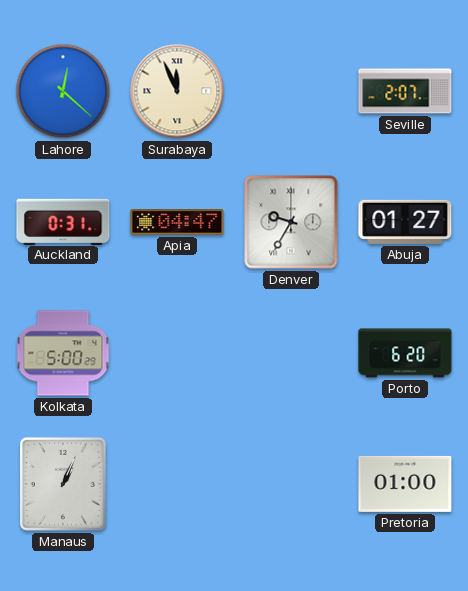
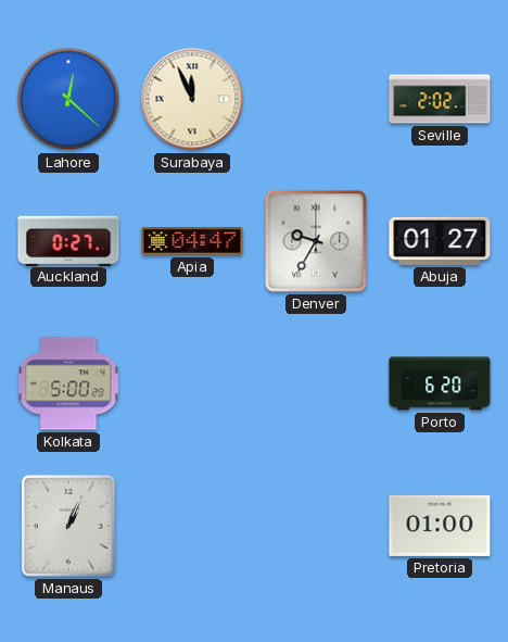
Seville: 2:07 -> 2:02 (440, 99)
Auckland: 0:31 -> 0:27 (68, 240)
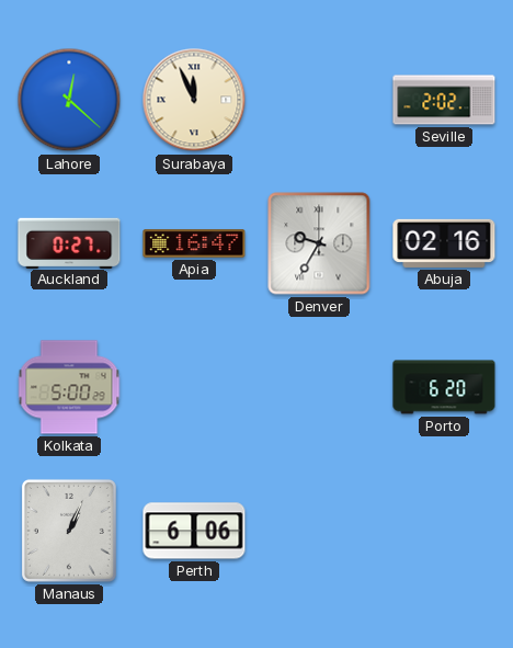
Apia: 04:47 -> 16:47 (194, 243)
Abuja: 01:27 -> 02:16 (444, 243)
Perth: none -> 6:06 (194, 531)
Pretoria: 01:00 -> none (440, 526)
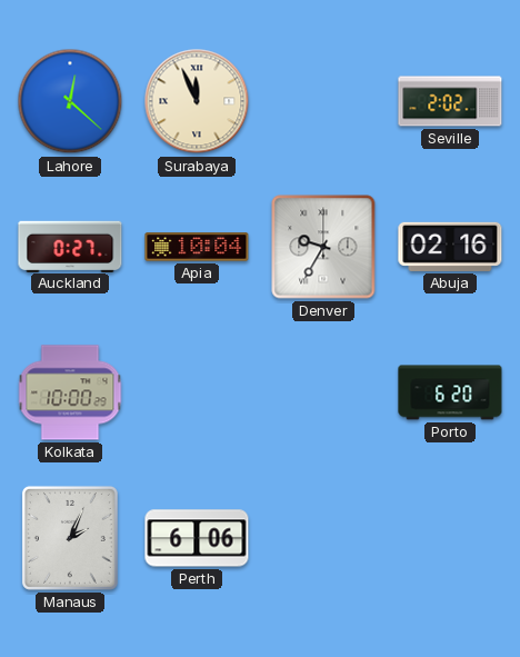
Apia: 16:47 -> 10:04 (197, 247)
Kolkata: 5:00 -> 10:00 (70, 392)
Manaus: 1:04 -> 2:04 (70, 538)
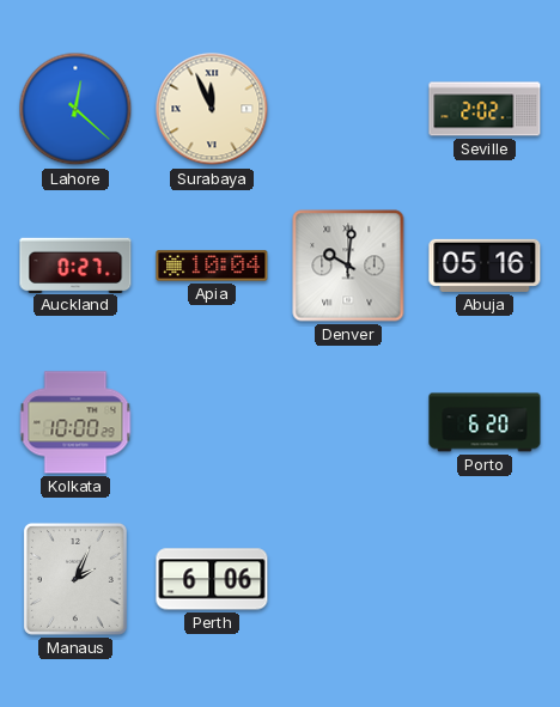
Denver: 9:35 -> 10:01 (348, 266)
Abuja: 02:16 -> 05:16 (485, 266)
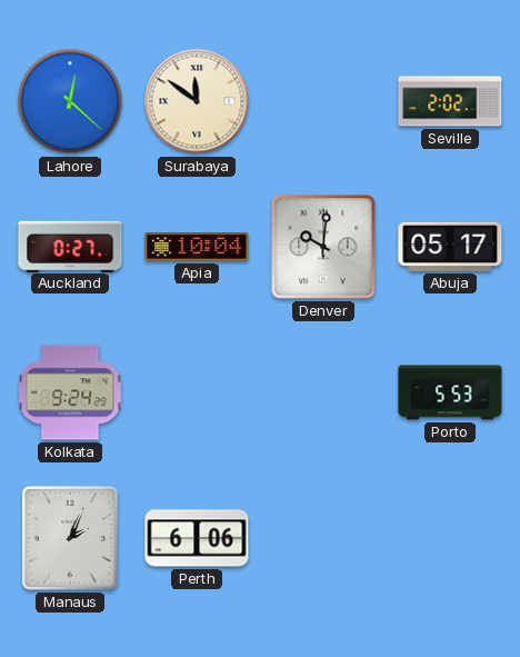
Surabaya: 11:56 -> 11:51 (197, 101)
Abuja: 05:16 -> 05:17 (450, 247)
Kolkata: 10:00 -> 9:24 (70, 392)
Porto: 6:20 -> 5:53 (450, 392)
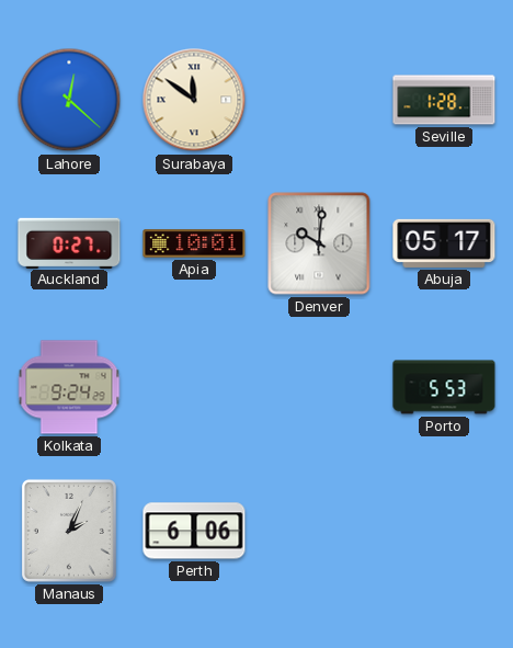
Seville: 2:02 -> 1:28 (444, 100)
Apia: 10:04 -> 10:01 (194, 243)
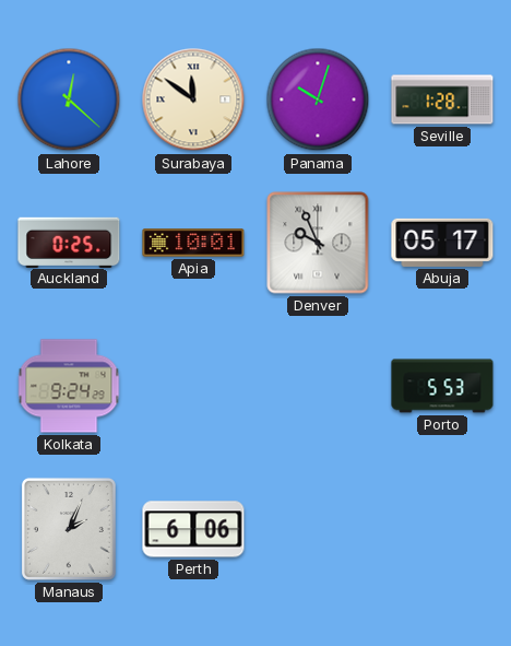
Panama: none -> 10:03 (318, 99)
Auckland: 0:27 -> 0:25 (69, 242)
Denver: 10:01 -> 9:56 (318, 243)
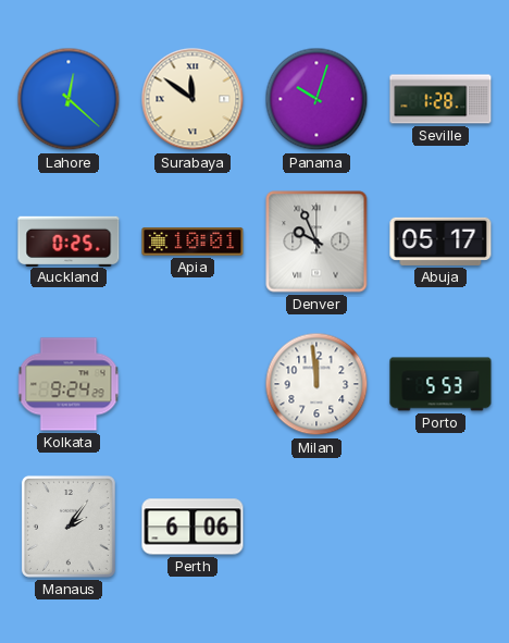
Milan: none -> 11:59 (316, 384)
Manaus: 2:04 -> 2:06 (69, 527)
